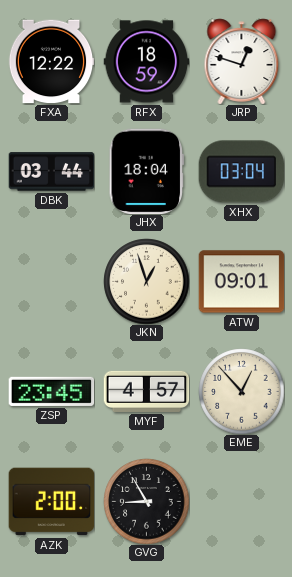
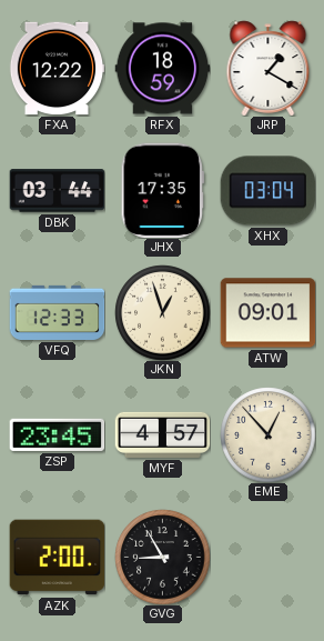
JRP: 12:48 -> 1:20 (269, 68)
JHX: 18:04 -> 17:35 (163, 190)
VFQ: none -> 12:33 (57, 312)
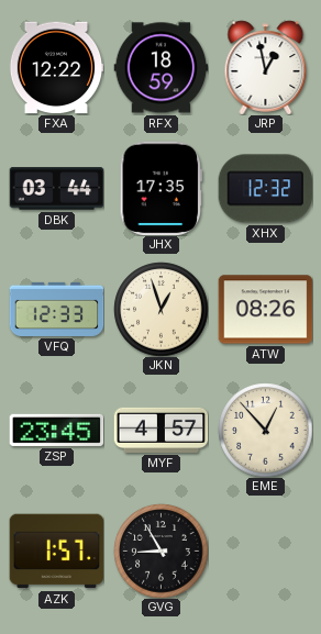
JRP: 1:20 -> 12:58 (266, 67)
XHX: 03:04 -> 12:32 (265, 189)
ATW: 09:01 -> 08:26 (265, 310)
AZK: 2:00 -> 1:57 (56, 552)
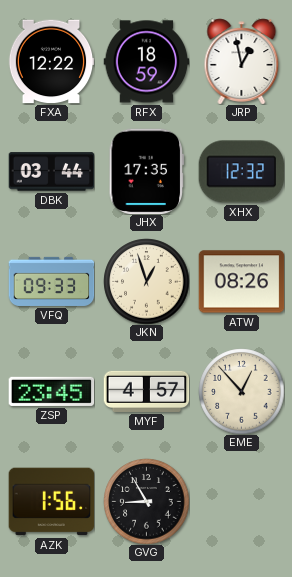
VFQ: 12:33 -> 09:33 (51, 281)
AZK: 1:57 -> 1:56 (51, 502)
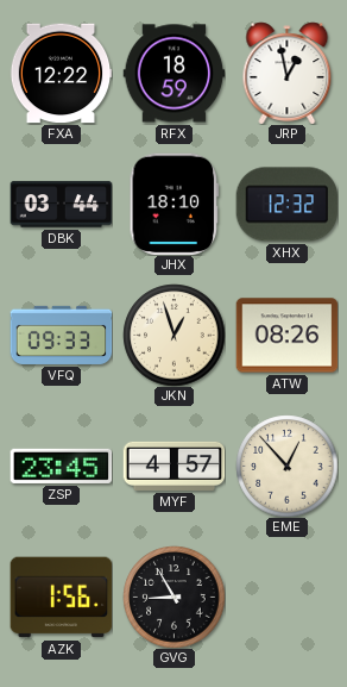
JHX: 17:35 -> 18:10 (175, 204)
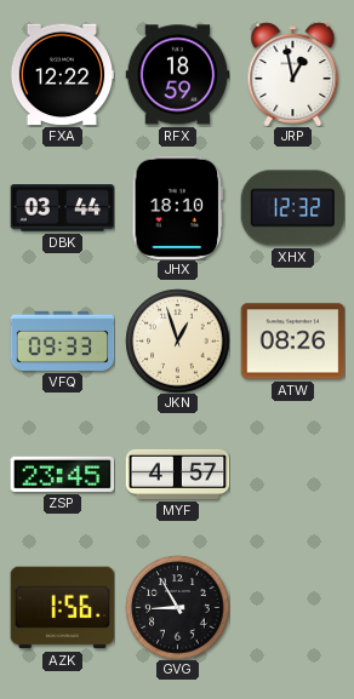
EME: 12:53 -> none (286, 466)
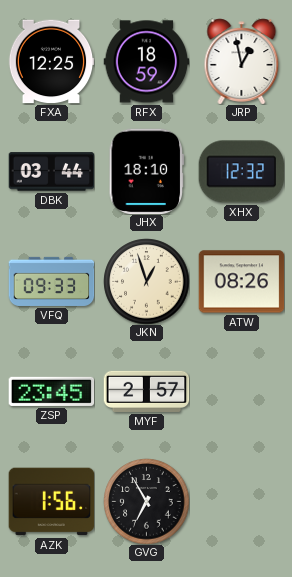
FXA: 12:22 -> 12:25 (51, 62)
MYF: 4:57 -> 2:57 (146, 391)
GVG: 8:55 -> 6:55 (146, 501)
